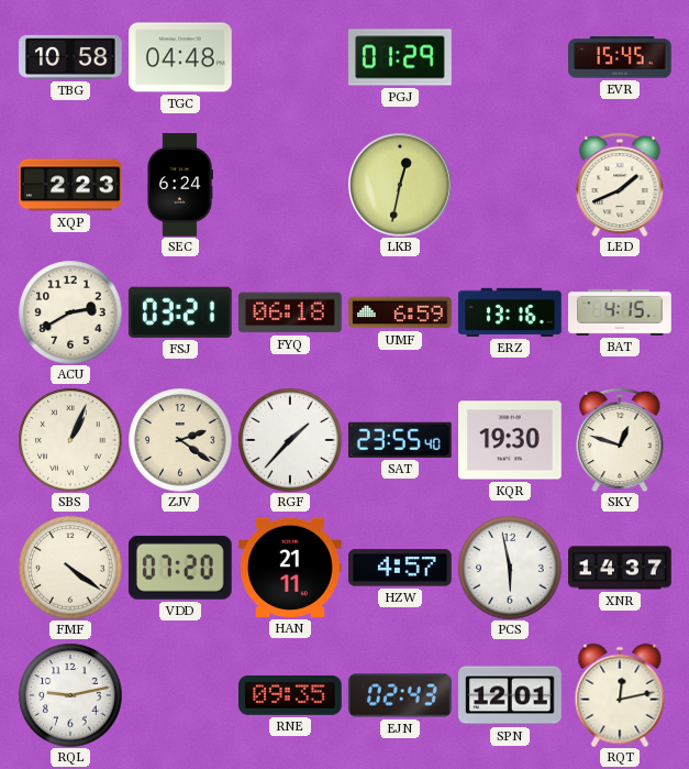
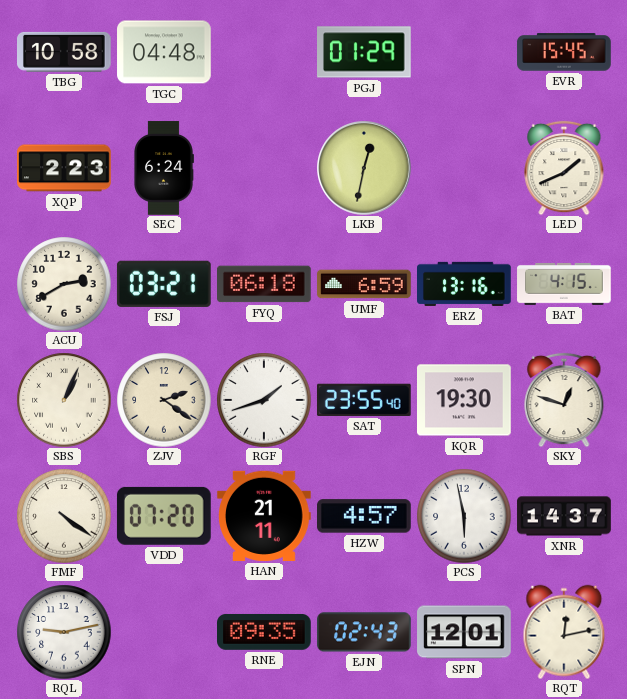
RGF: 1:37 -> 1:42 (264, 400)
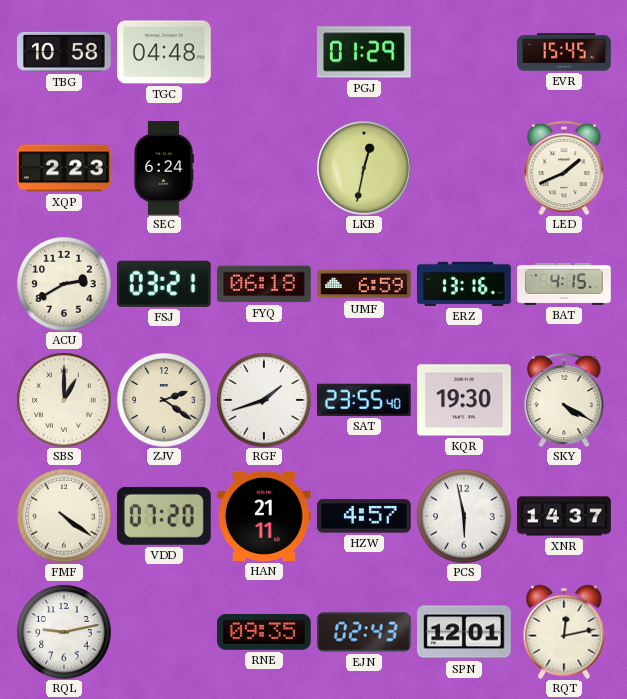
SBS: 1:04 -> 1:00 (64, 400)
SKY: 12:48 -> 4:20 (564, 400)
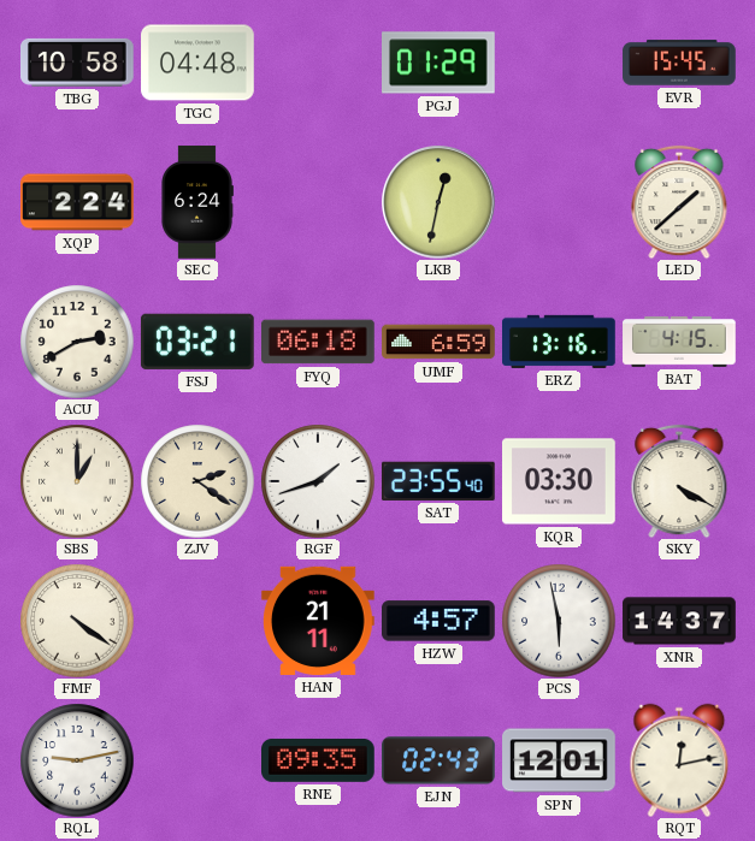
XQP: 2:23 -> 2:24 (78, 202)
LED: 1:41 -> 1:38 (679, 202)
KQR: 19:30 -> 03:30 (560, 481)
VDD: 07:20 -> none (164, 516)
